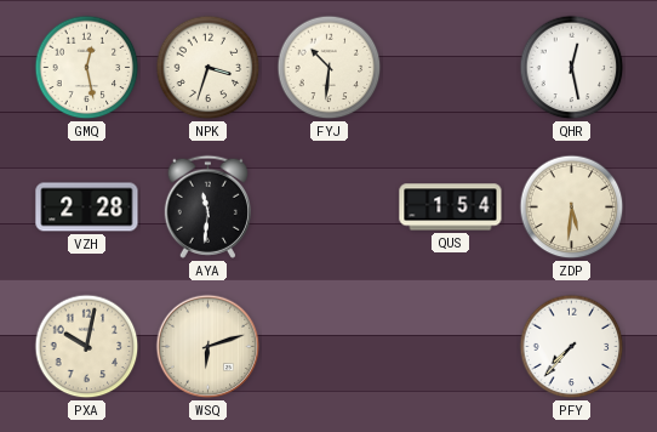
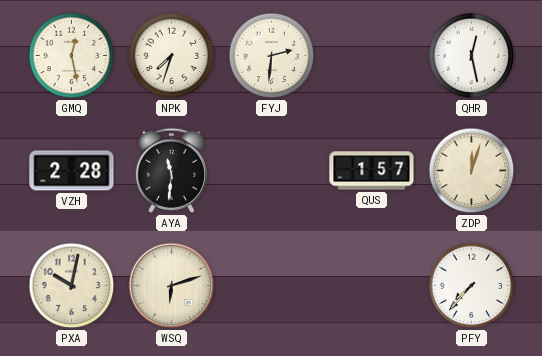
NPK: 3:33 -> 7:33 (172, 56)
FYJ: 10:31 -> 2:31 (272, 56)
QUS: 1:54 -> 1:57 (372, 171)
ZDP: 5:31 -> 12:03 (472, 171)
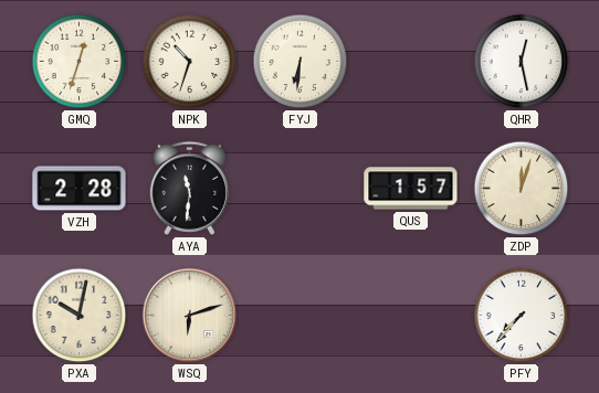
GMQ: 12:28 -> 12:33 (80, 62)
NPK: 7:33 -> 10:33 (190, 62)
FYJ: 2:31 -> 6:31 (301, 62)
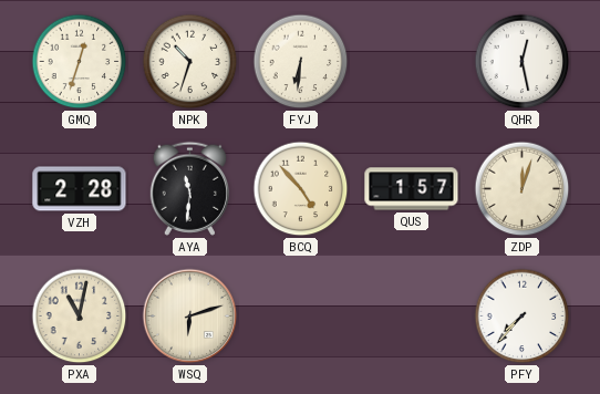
BCQ: none -> 4:53 (301, 189)
PXA: 10:02 -> 11:02 (80, 317)
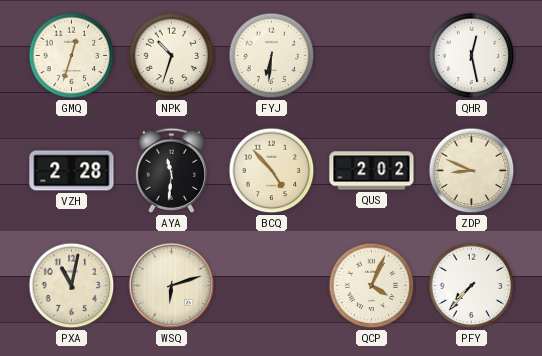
QUS: 1:57 -> 2:02 (372, 171)
ZDP: 12:03 -> 8:49 (472, 171)
QCP: none -> 4:04 (372, 286)
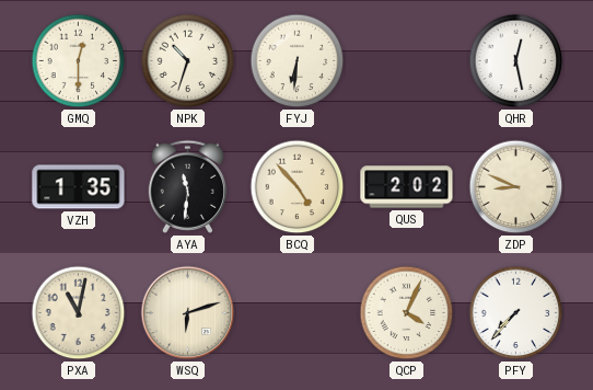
GMQ: 12:33 -> 12:30 (79, 61)
VZH: 2:28 -> 1:35 (79, 187)
